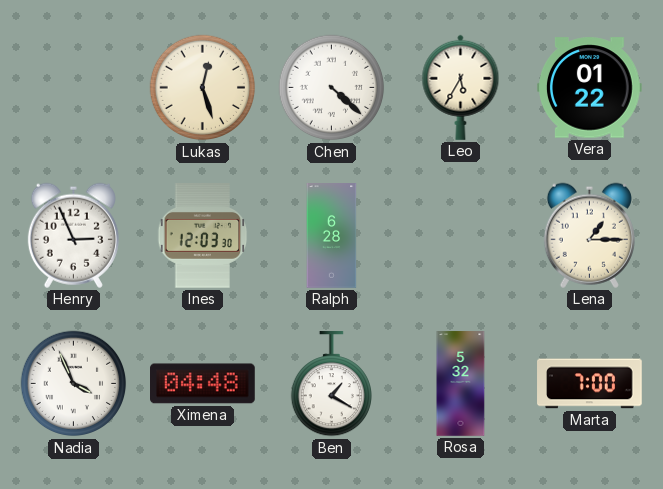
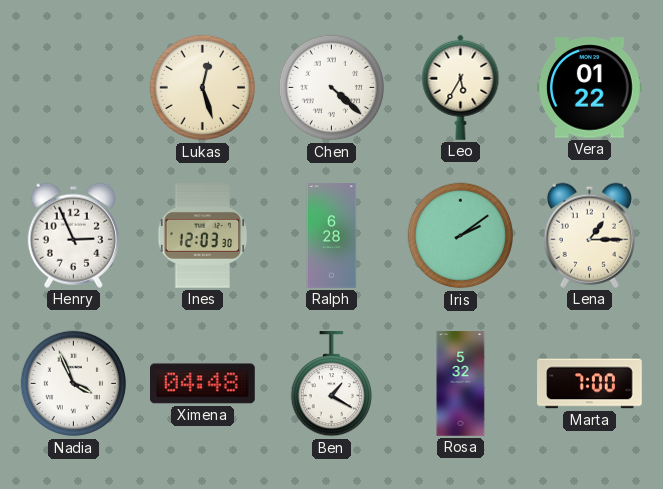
Iris: none -> 2:09 (461, 236)
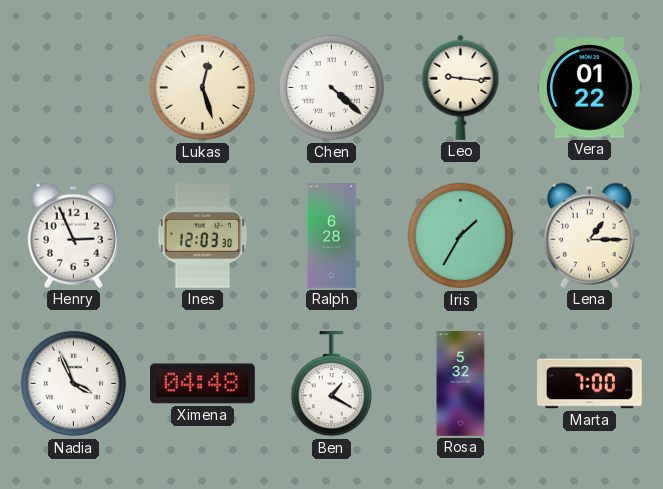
Leo: 5:35 -> 9:16 (461, 87)
Iris: 2:09 -> 1:35 (461, 236)
